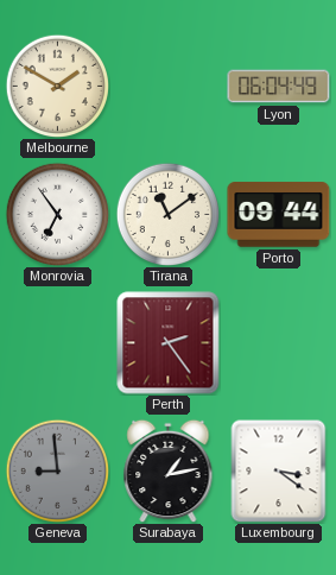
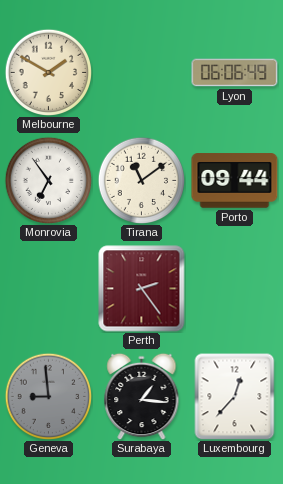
Lyon: 06:04 -> 06:06 (235, 73)
Surabaya: 1:13 -> 1:16 (142, 396)
Luxembourg: 3:21 -> 12:37 (235, 396)
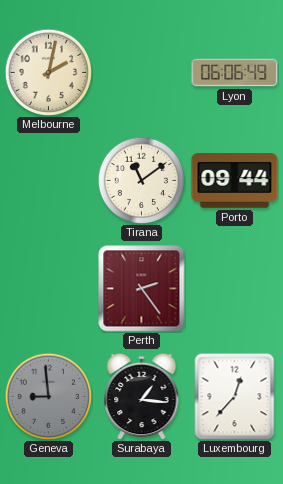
Melbourne: 1:50 -> 2:02 (48, 72)
Monrovia: 6:54 -> none (48, 180)
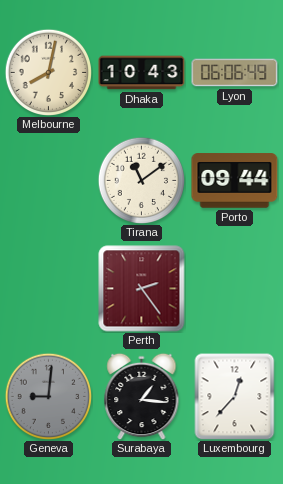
Melbourne: 2:02 -> 8:02 (48, 72)
Dhaka: none -> 10:43 (142, 73)
Geneva: 8:59 -> 9:01 (48, 396)
